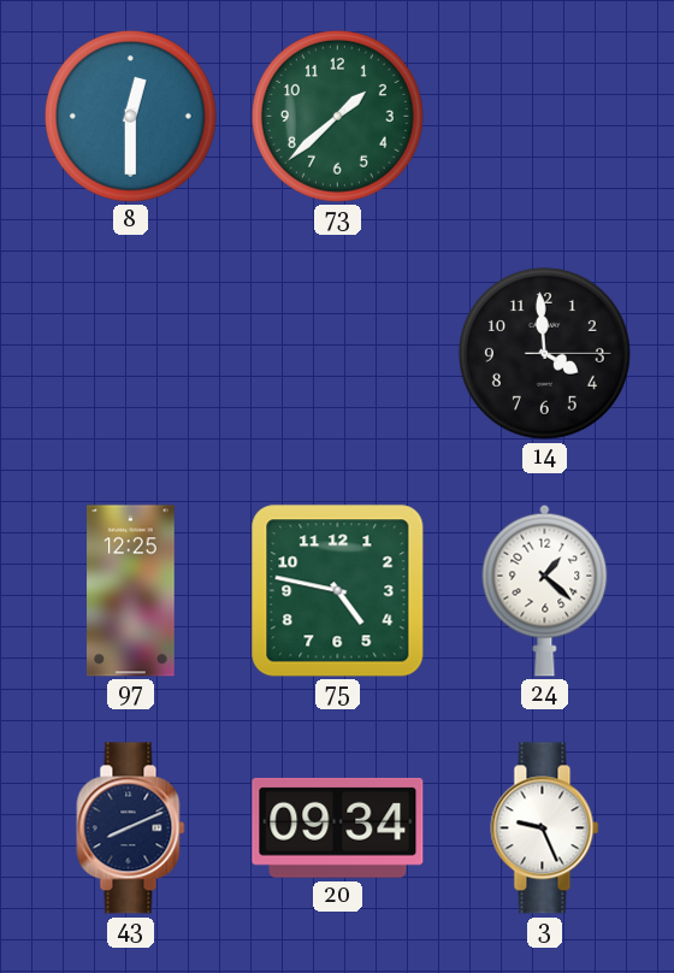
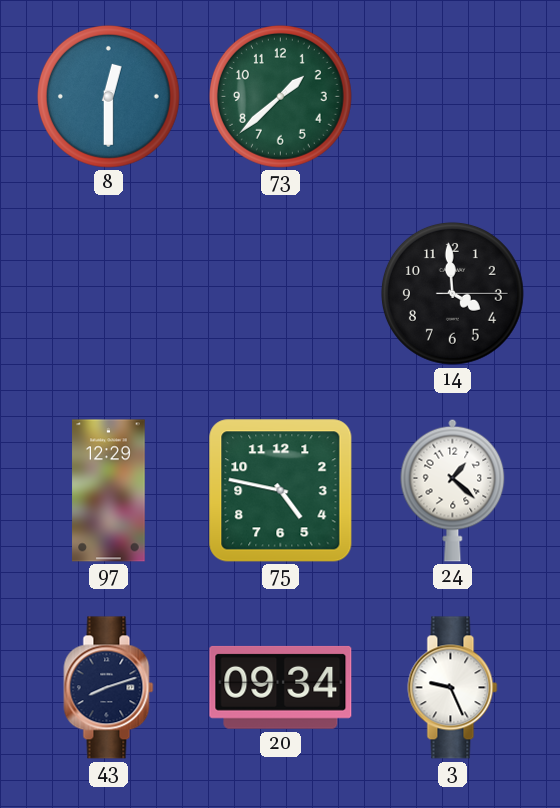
97: 12:25 -> 12:29 (109, 491)
43: 8:11 -> 8:12 (109, 688)
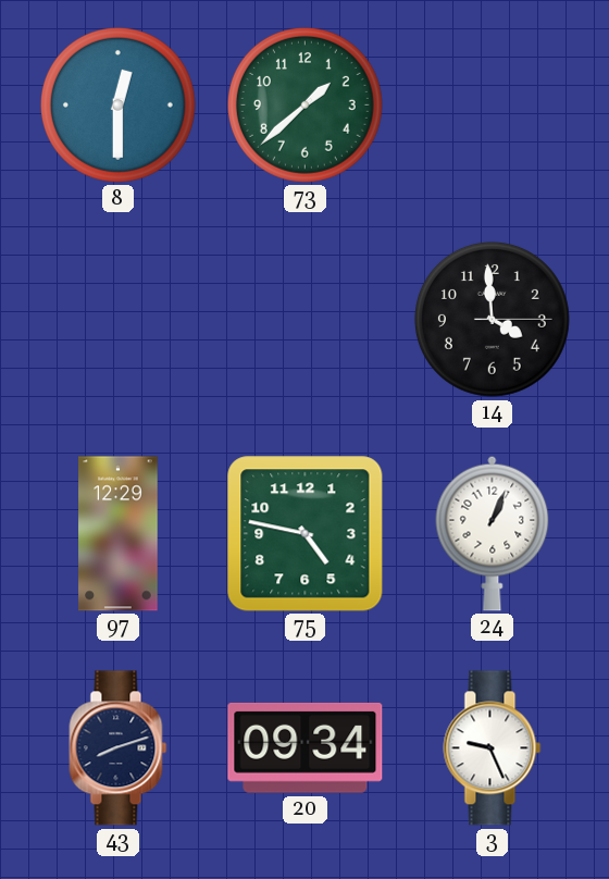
24: 1:22 -> 1:04 (493, 533)
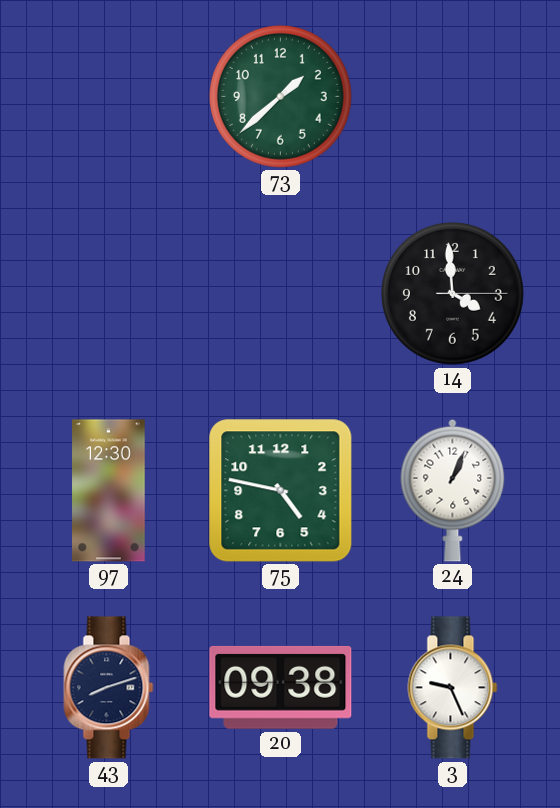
8: 12:30 -> none (117, 104)
97: 12:29 -> 12:30 (109, 491)
20: 09:34 -> 09:38 (281, 687)
